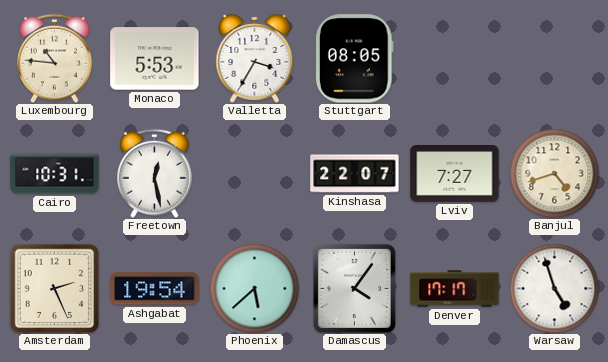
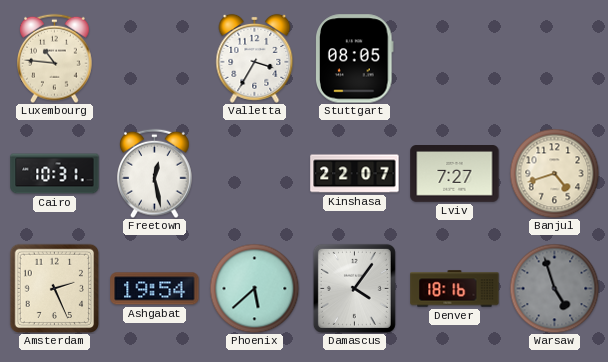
Monaco: 5:53 -> none (155, 59)
Denver: 17:17 -> 18:16 (455, 289)
Warsaw dial: white -> grey (554, 288)
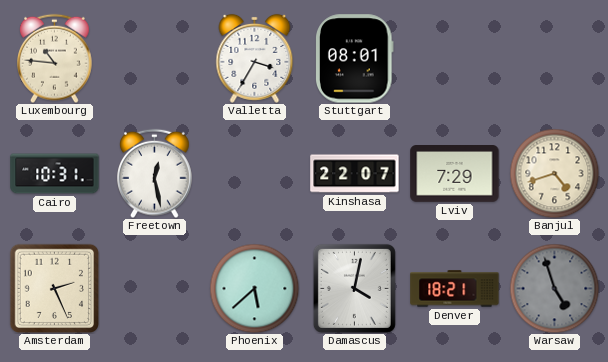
Stuttgart: 08:05 -> 08:01 (355, 59)
Lviv: 7:27 -> 7:29 (455, 174)
Ashgabat: 19:54 -> none (155, 289)
Damascus: 4:06 -> 4:02 (354, 288)
Denver: 18:16 -> 18:21 (455, 289)
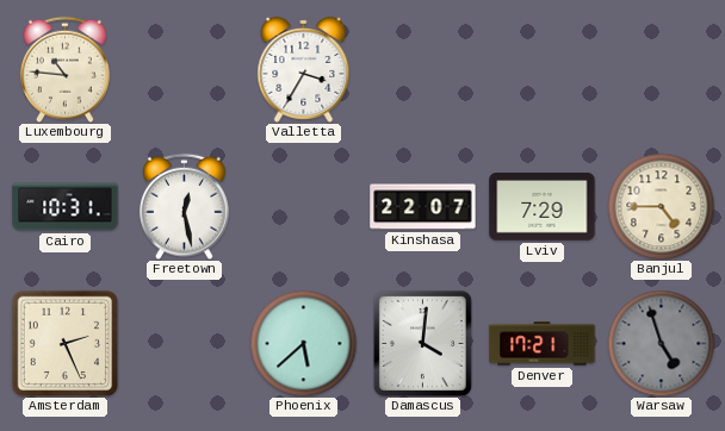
Stuttgart: 08:01 -> none (355, 59)
Banjul: 4:42 -> 4:45 (661, 206)
Damascus: 4:02 -> 4:01 (422, 343)
Denver: 18:21 -> 17:21 (543, 344)
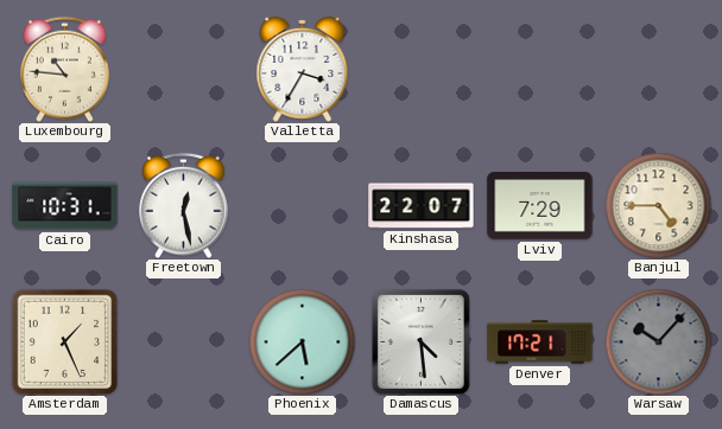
Amsterdam: 2:26 -> 1:26 (64, 341)
Damascus: 4:01 -> 4:29 (420, 341)
Warsaw: 4:57 -> 10:07 (658, 341)
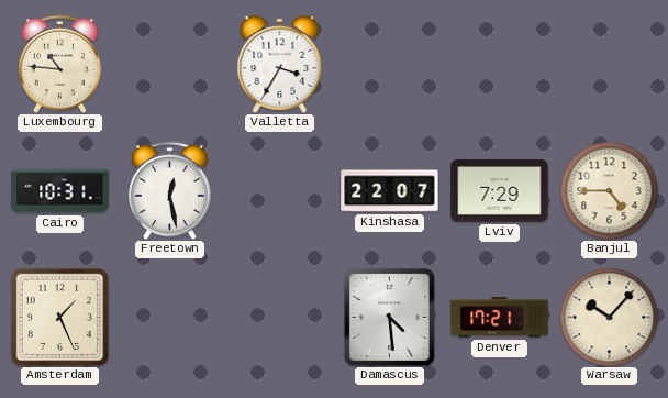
Phoenix: 5:38 -> none (302, 341)
Warsaw dial: grey -> cream (609, 317)
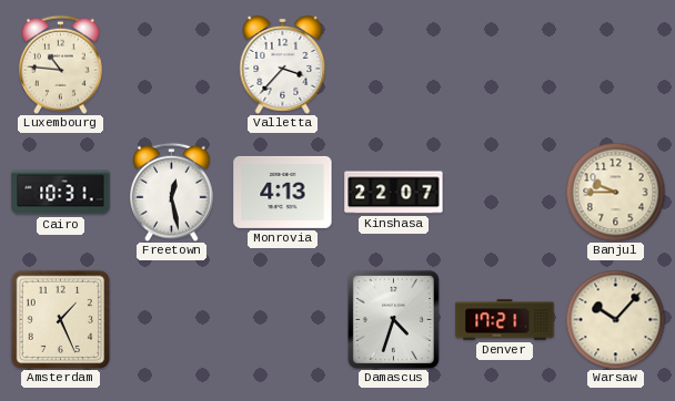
Valletta: 3:35 -> 3:37 (283, 64)
Monrovia: none -> 4:13 (283, 192)
Lviv: 7:29 -> none (500, 191)
Banjul: 4:45 -> 9:45 (615, 192)
Damascus: 4:29 -> 4:33 (393, 319)
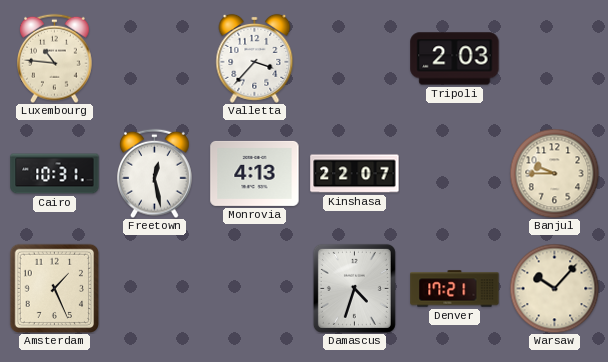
Tripoli: none -> 2:03 (455, 59)
